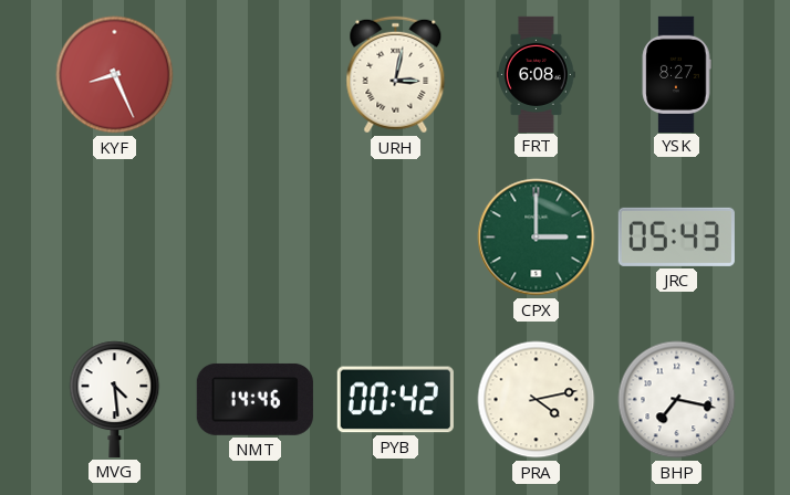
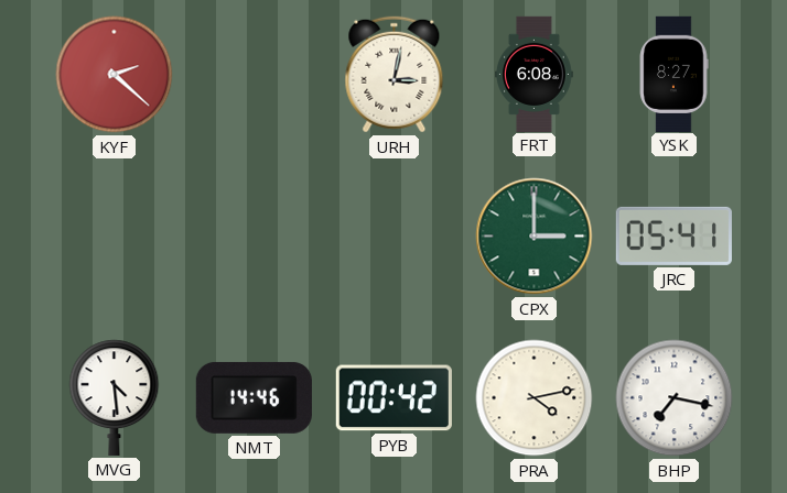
KYF: 8:26 -> 2:22 (115, 75)
JRC: 05:43 -> 05:41 (673, 235)
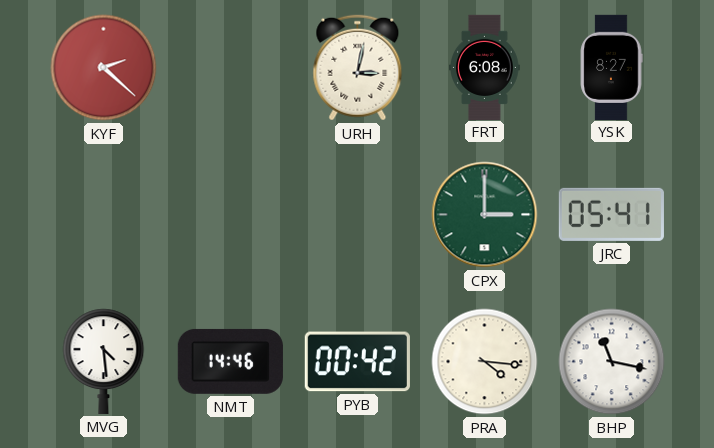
PRA: 4:13 -> 4:16 (485, 362)
BHP: 7:17 -> 11:17 (612, 362)
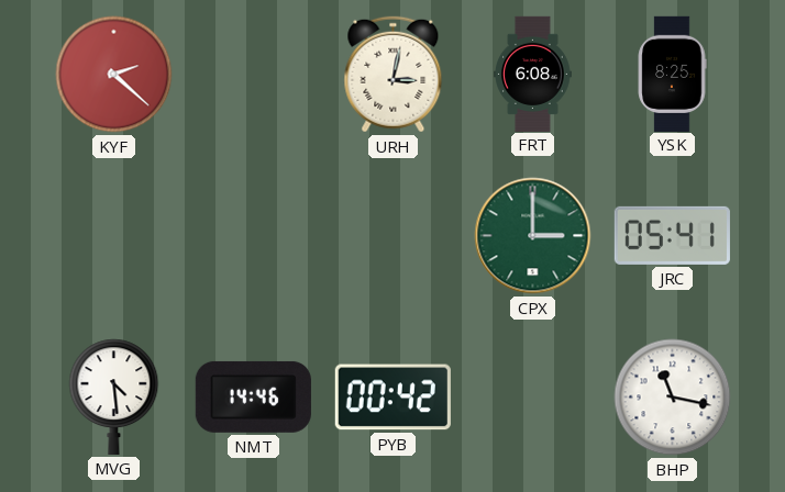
YSK: 8:27 -> 8:25 (672, 74)
PRA: 4:16 -> none (485, 362)
